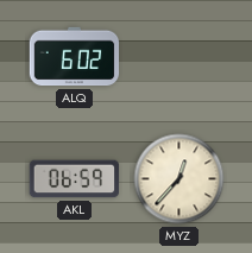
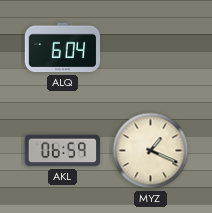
ALQ: 6:02 -> 6:04 (63, 48)
MYZ: 12:37 -> 1:19 (151, 151)
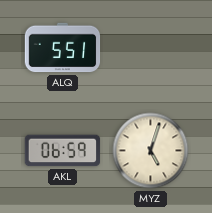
ALQ: 6:04 -> 5:51 (63, 48)
MYZ: 1:19 -> 5:03 (151, 151)
